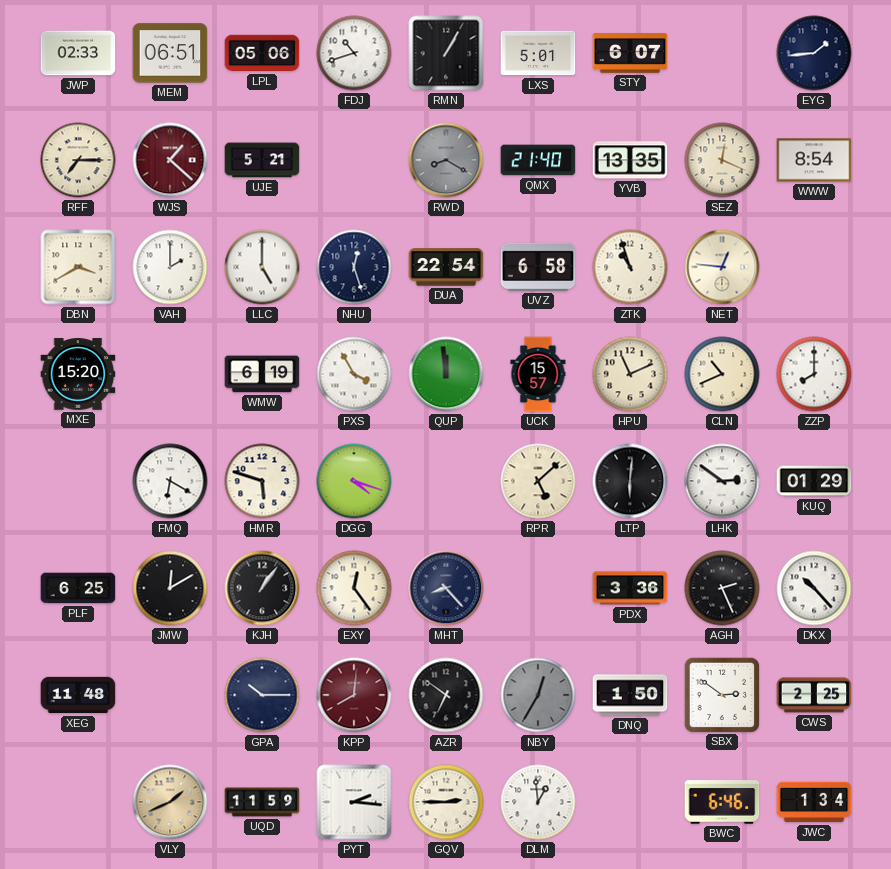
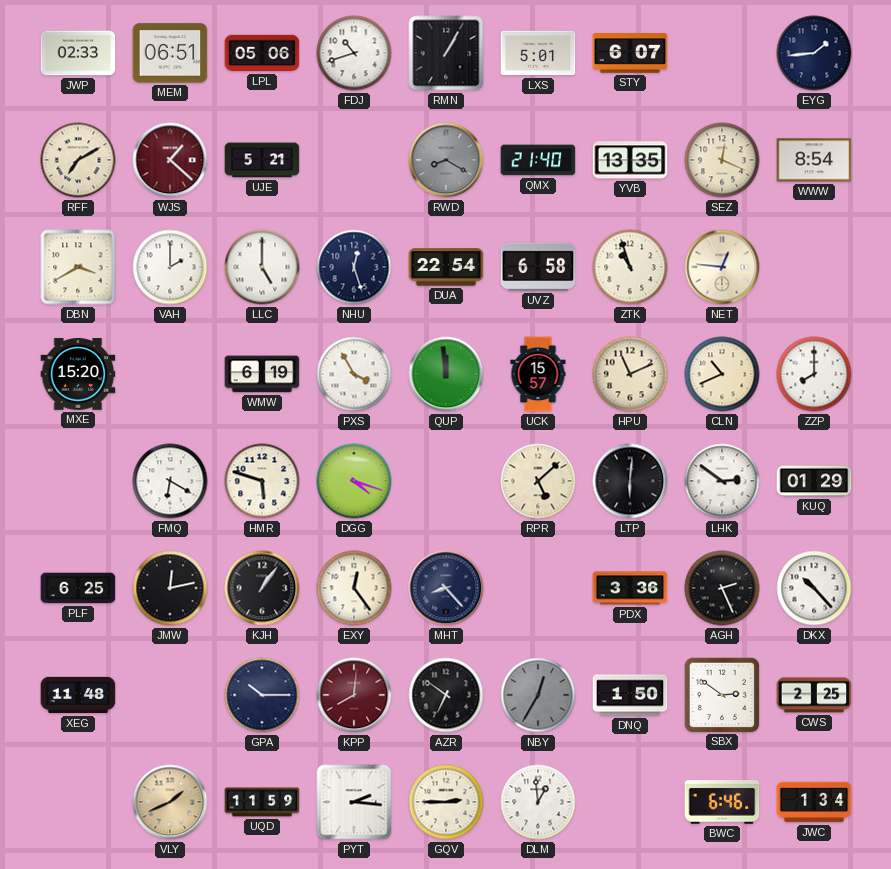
RFF: 7:15 -> 7:10 (78, 160)
JMW: 12:10 -> 12:13 (170, 588)
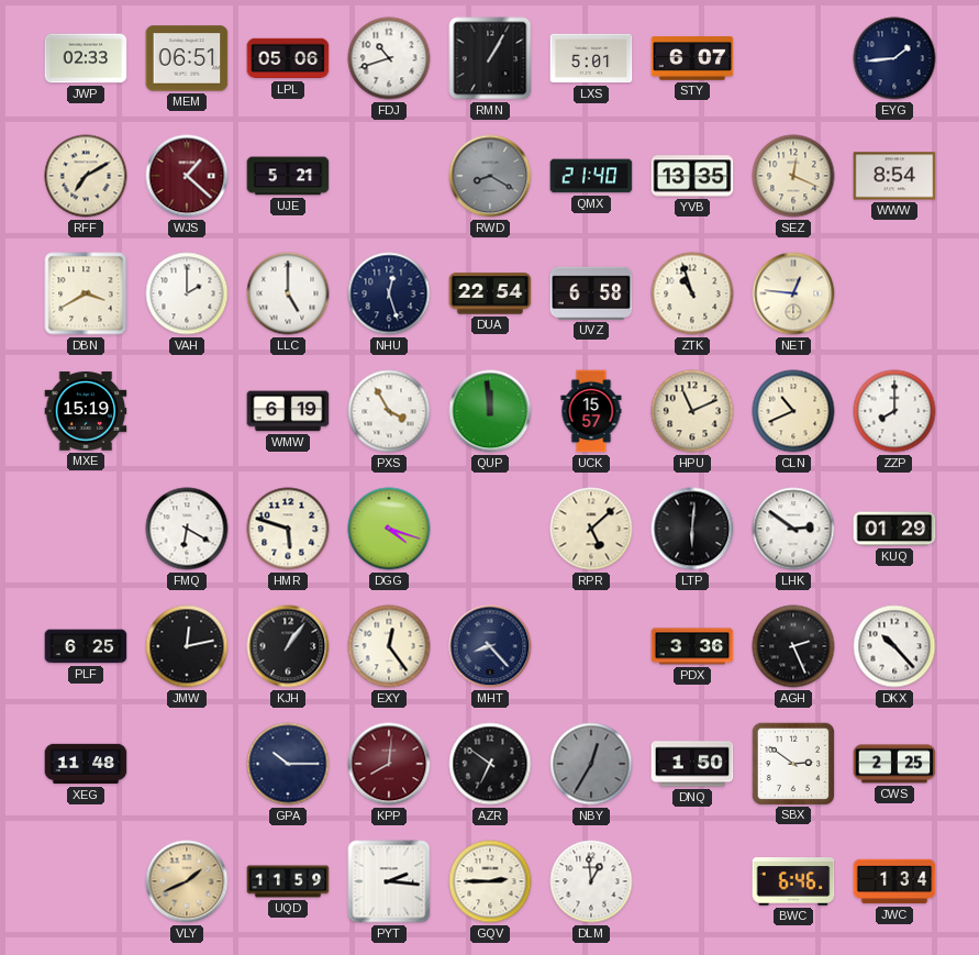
MXE: 15:20 -> 15:19 (86, 411)
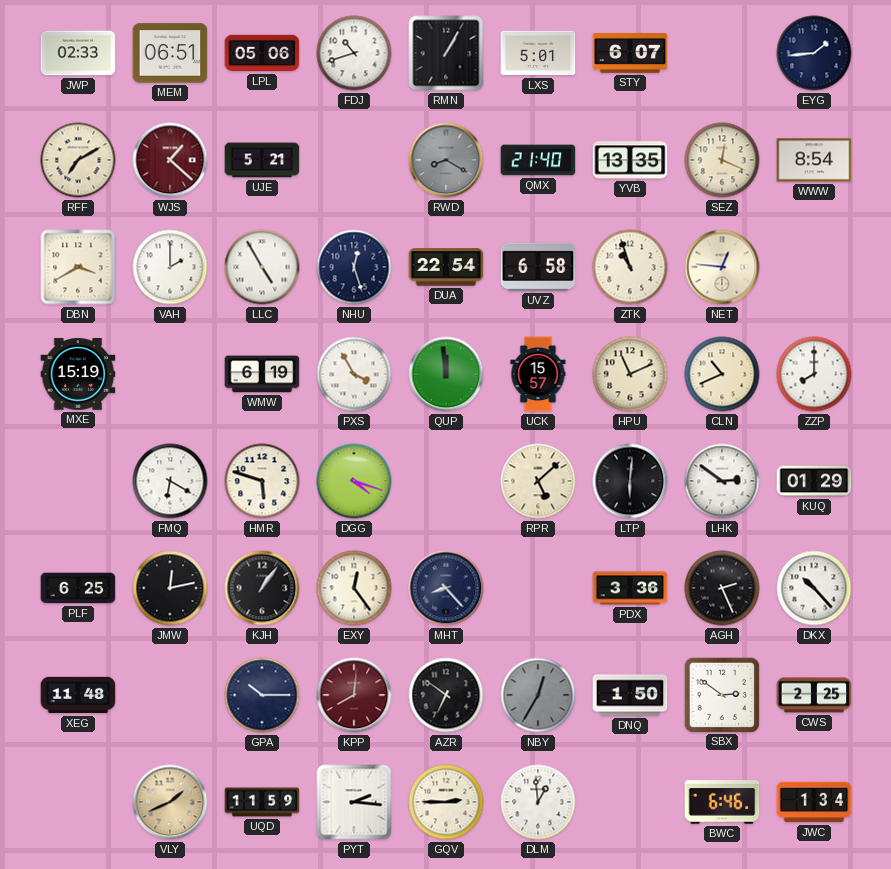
LLC: 5:00 -> 4:55 (262, 267)
